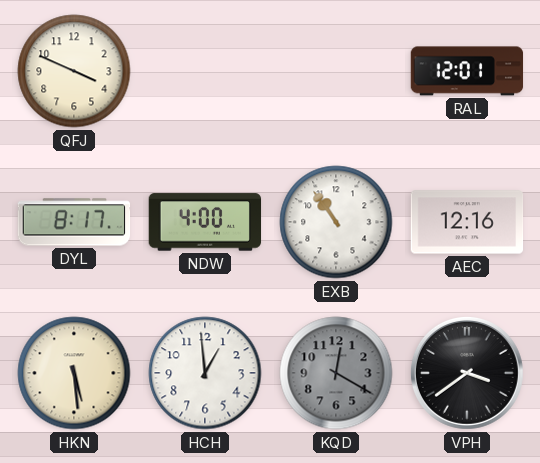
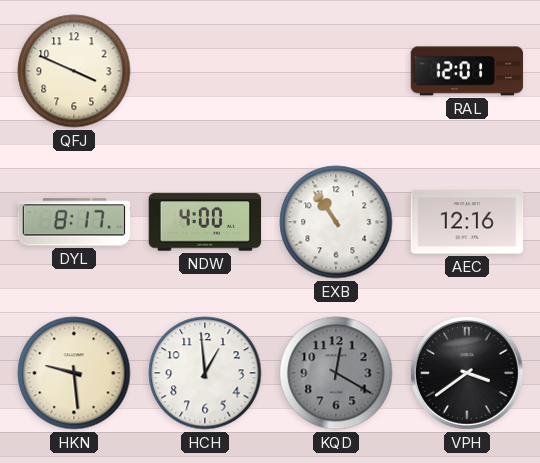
HKN: 5:29 -> 9:29 (74, 373)
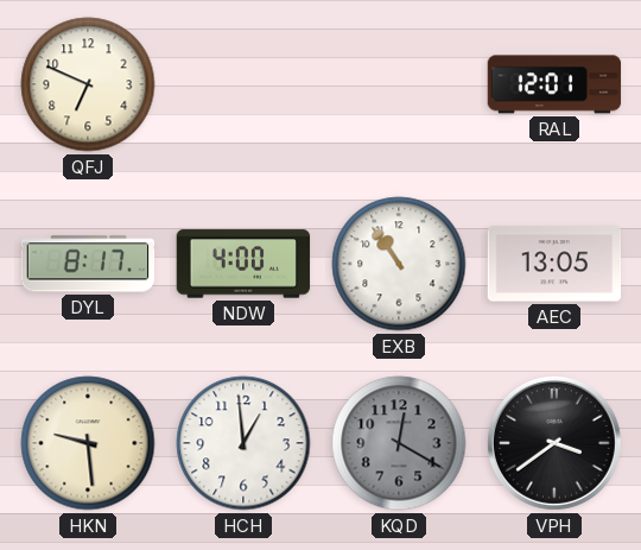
QFJ: 3:49 -> 6:49 (88, 84)
AEC: 12:16 -> 13:05 (554, 264)
